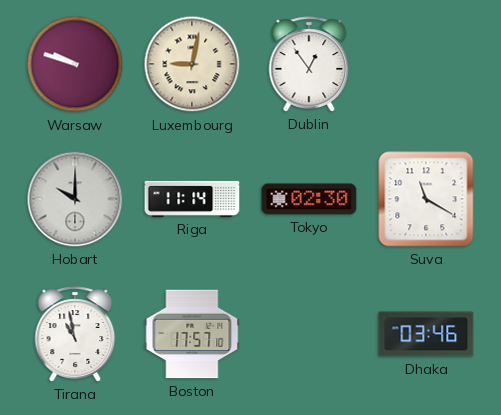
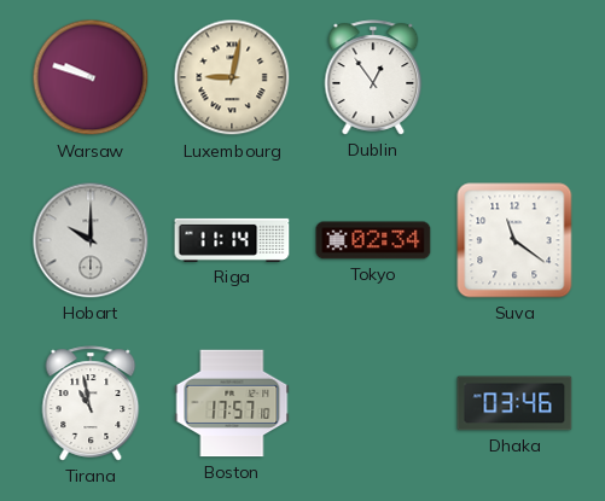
Tokyo: 02:30 -> 02:34 (373, 240)
Suva: 11:20 -> 11:21 (514, 240)
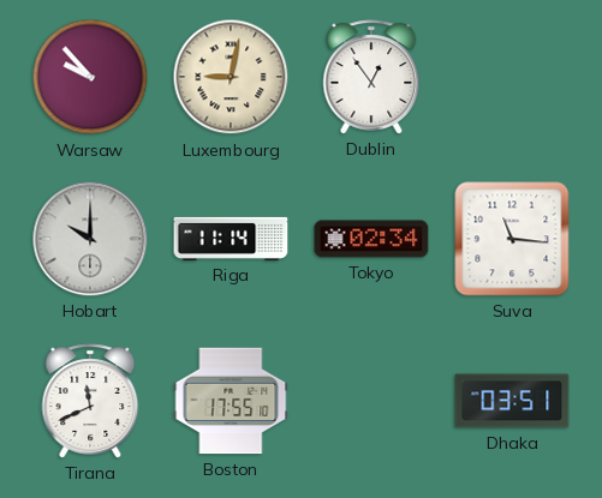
Warsaw: 9:48 -> 9:53 (90, 77)
Suva: 11:21 -> 11:16 (512, 239)
Tirana: 10:58 -> 11:41 (90, 401)
Boston: 17:57 -> 17:55 (231, 401)
Dhaka: 03:46 -> 03:51 (512, 401)
